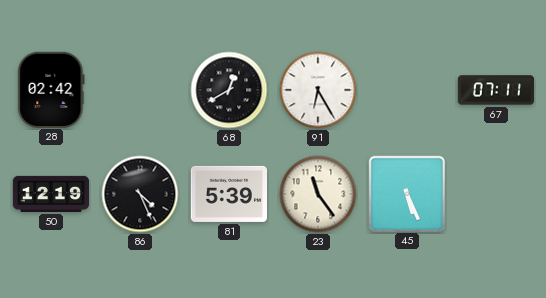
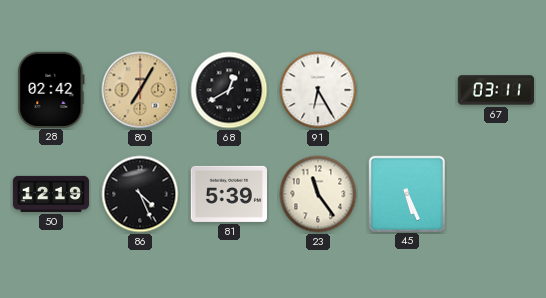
80: none -> 7:05 (140, 90)
67: 07:11 -> 03:11 (496, 90)
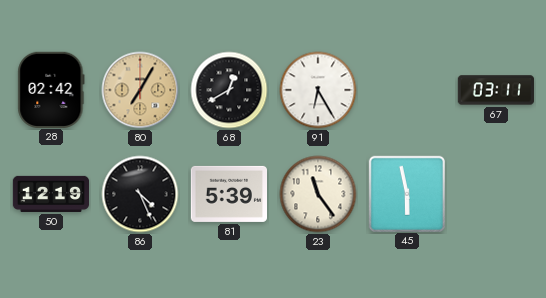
45: 5:26 -> 5:58 (406, 193)
